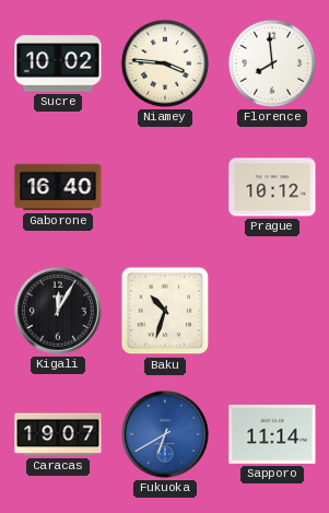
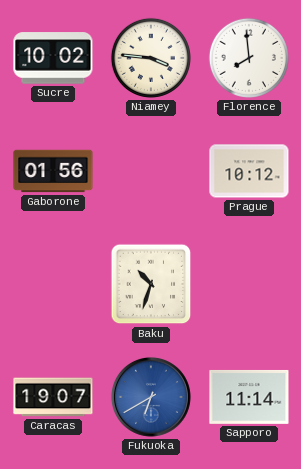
Gaborone: 16:40 -> 01:56 (53, 171)
Kigali: 12:05 -> none (58, 311)
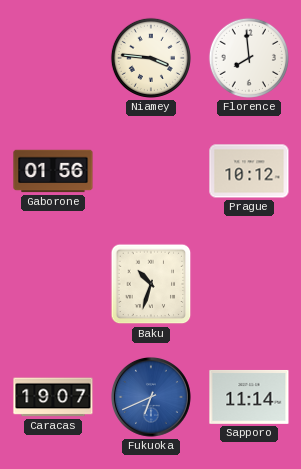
Sucre: 10:02 -> none (53, 58)
Fukuoka: 6:40 -> 6:41 (151, 397)
